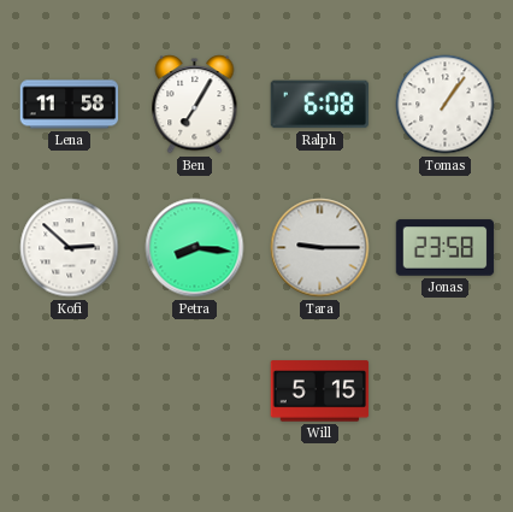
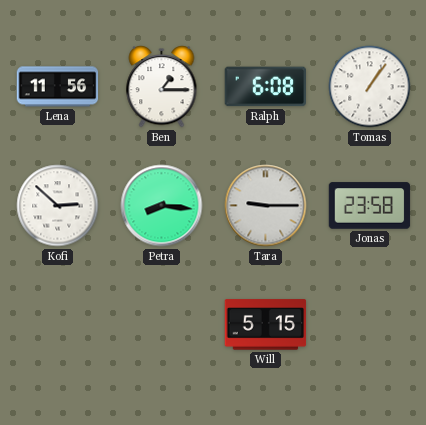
Lena: 11:58 -> 11:56 (58, 87)
Ben: 7:05 -> 1:15 (162, 87)
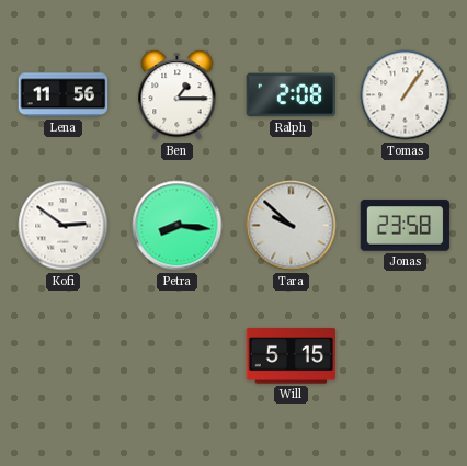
Ralph: 6:08 -> 2:08 (291, 95)
Kofi: 2:52 -> 2:51 (64, 226)
Tara: 9:15 -> 9:52 (292, 226)
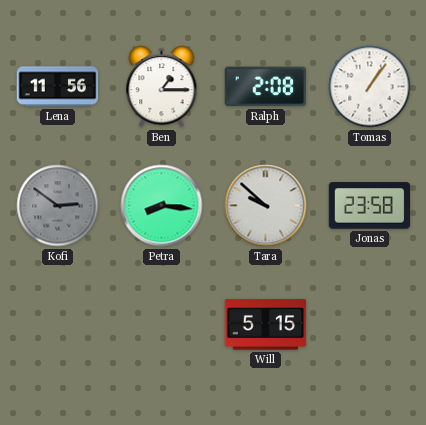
Kofi dial: white -> grey (58, 206)
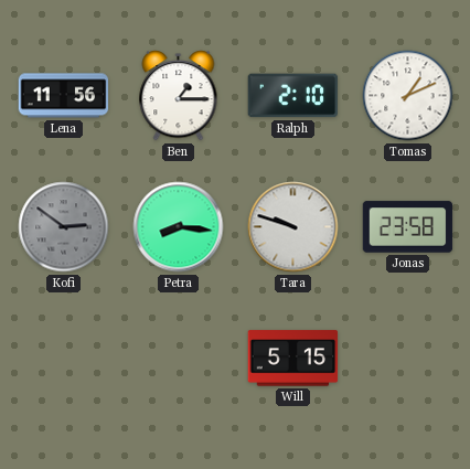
Ralph: 2:08 -> 2:10 (292, 96)
Tomas: 1:06 -> 1:11 (408, 96)
Tara: 9:52 -> 9:48 (293, 227)
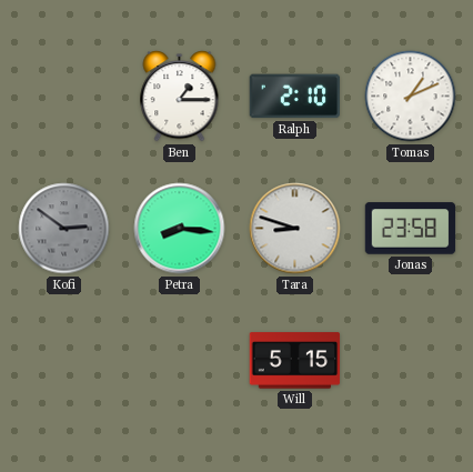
Lena: 11:56 -> none (64, 96)
Tara: 9:48 -> 8:48 (295, 229)
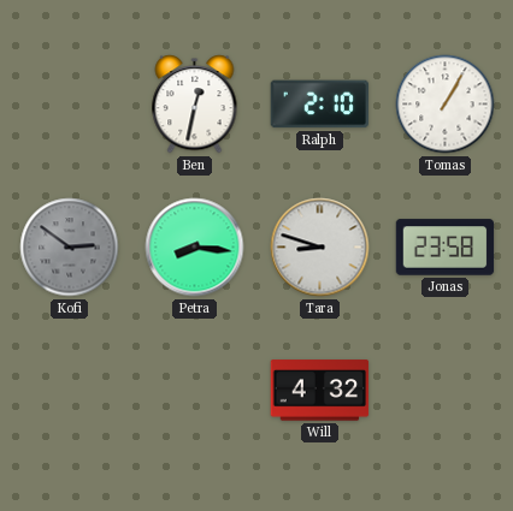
Ben: 1:15 -> 12:32 (195, 105)
Tomas: 1:11 -> 1:05 (446, 105)
Will: 5:15 -> 4:32 (320, 391)
